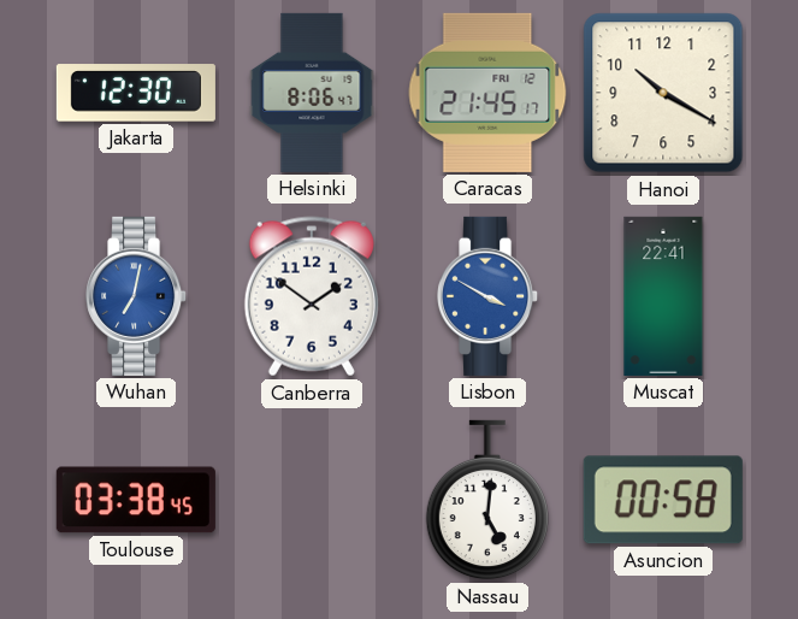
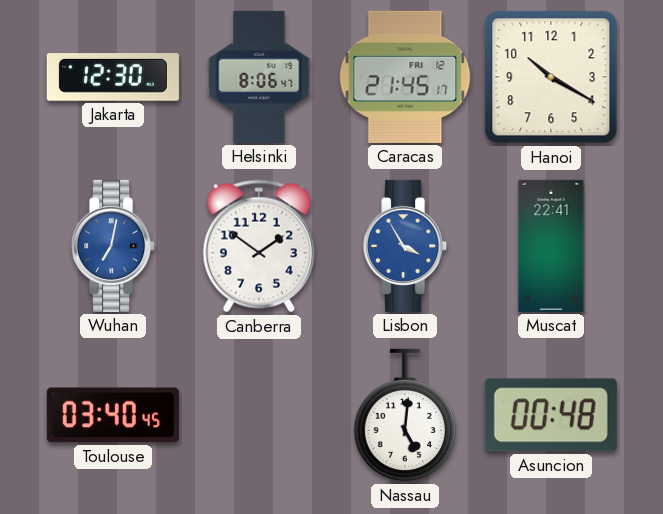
Lisbon: 3:50 -> 3:55 (406, 246)
Toulouse: 03:38 -> 03:40 (113, 415)
Asuncion: 00:58 -> 00:48 (551, 415)
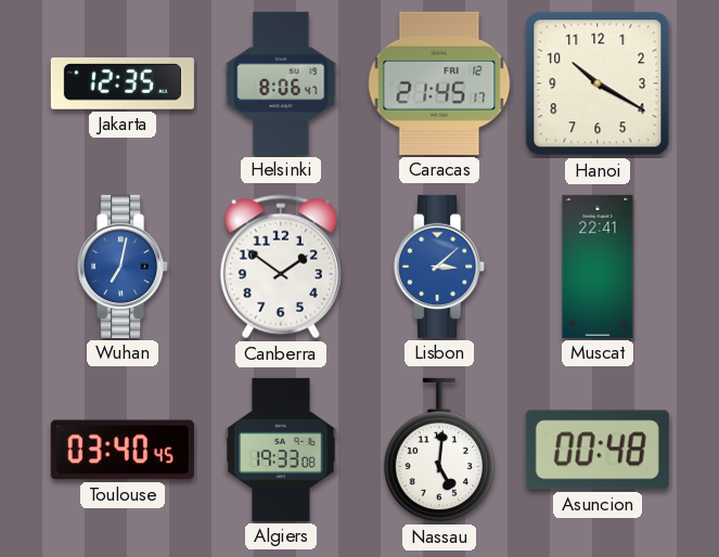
Jakarta: 12:30 -> 12:35 (123, 83)
Lisbon: 3:55 -> 3:08 (440, 267)
Algiers: none -> 19:33 (282, 450)
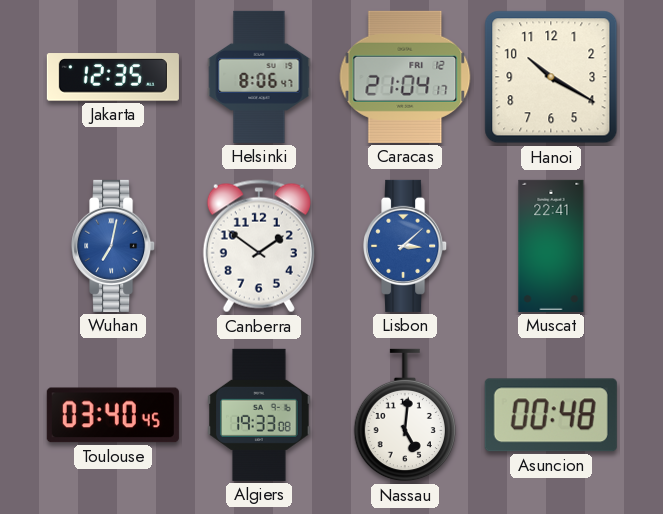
Caracas: 21:45 -> 21:04 (405, 77)
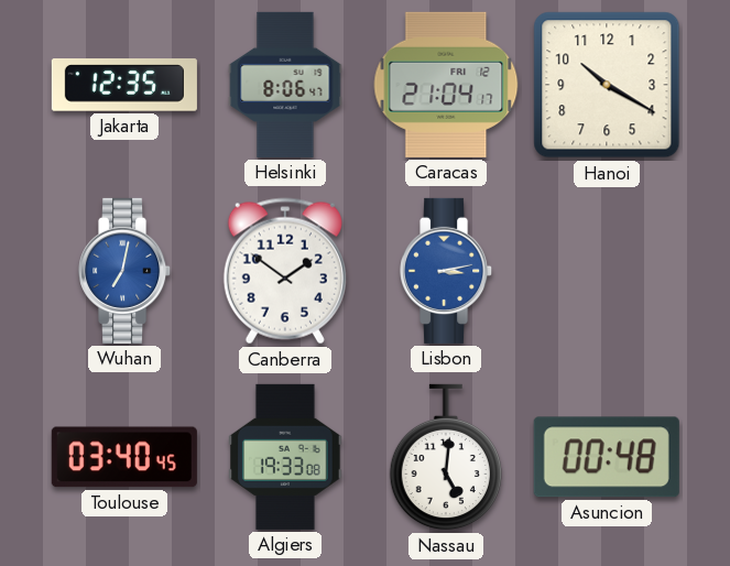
Lisbon: 3:08 -> 3:13 (447, 271)
Muscat: 22:41 -> none (551, 246)
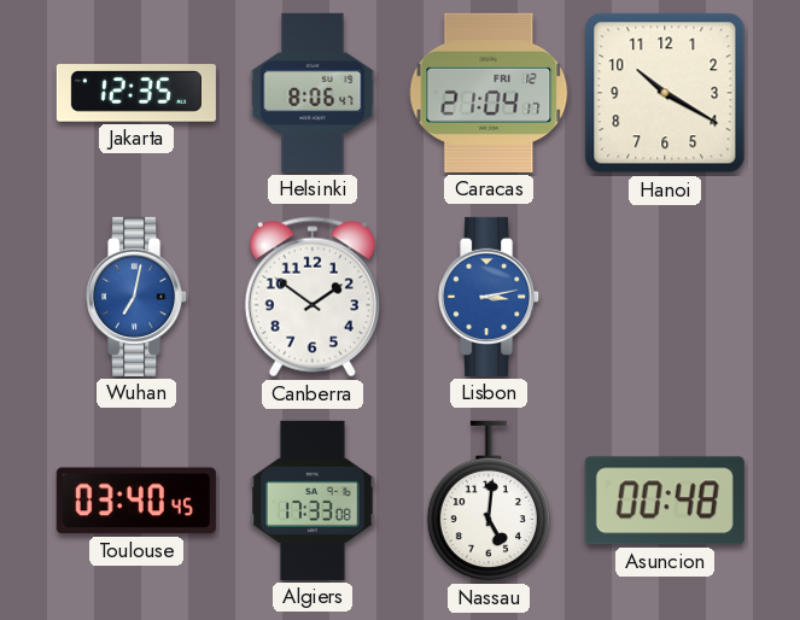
Algiers: 19:33 -> 17:33 (314, 501)
